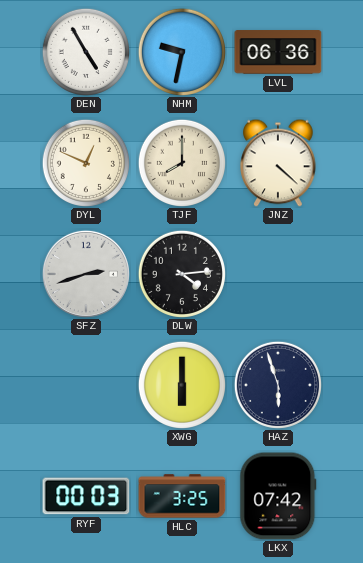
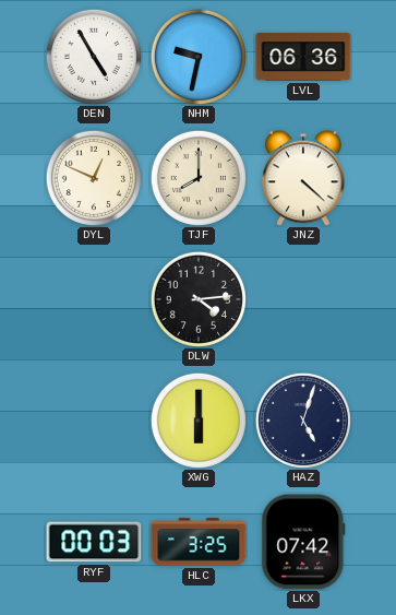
SFZ: 2:42 -> none (86, 274)
HAZ: 5:57 -> 5:03 (303, 421)
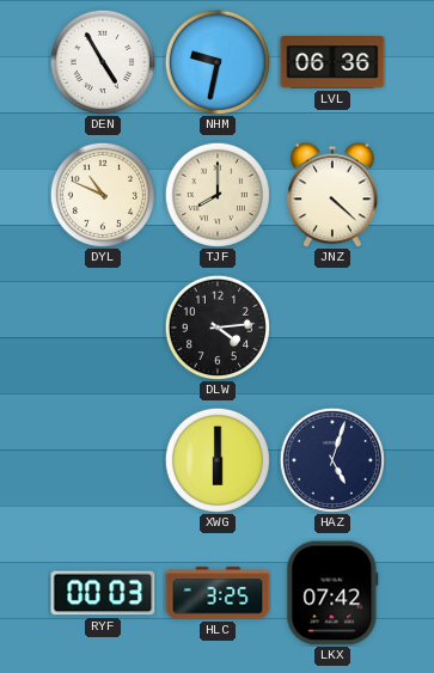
DYL: 12:49 -> 10:49 (103, 195)
